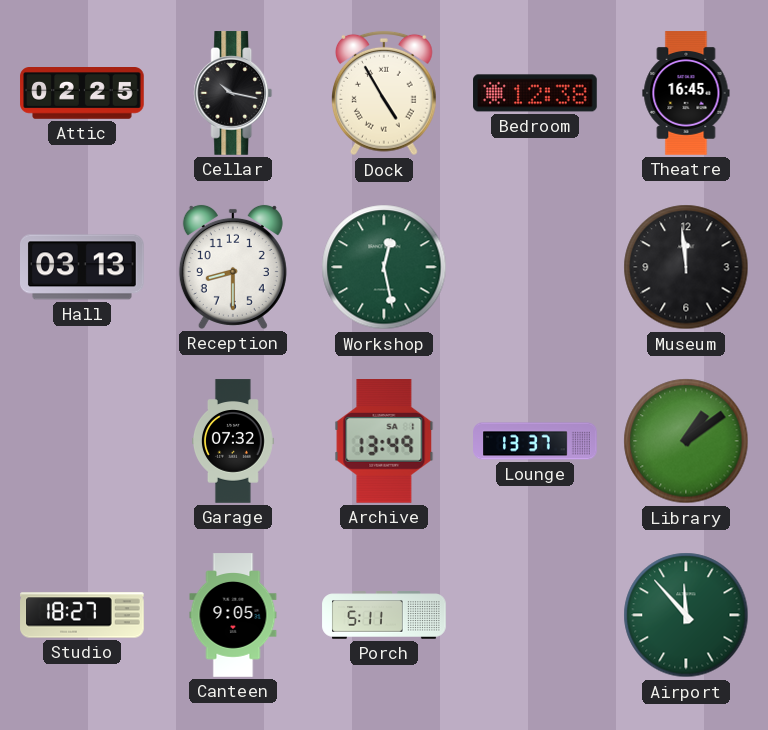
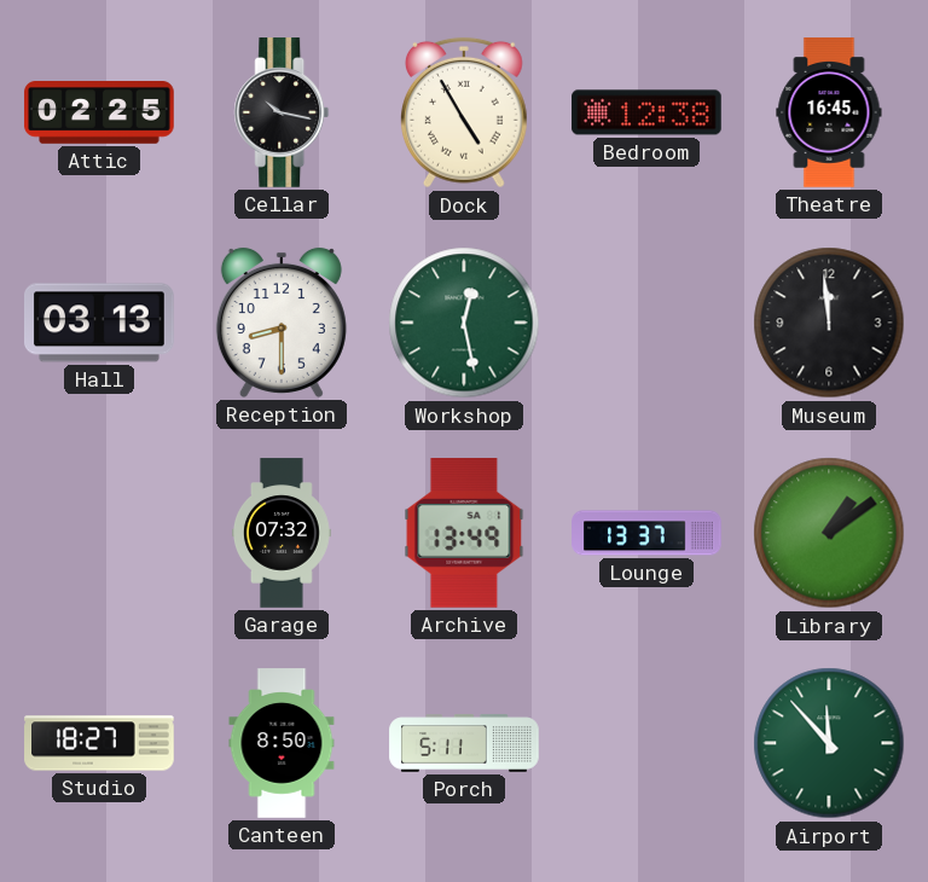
Canteen: 9:05 -> 8:50 (282, 743)
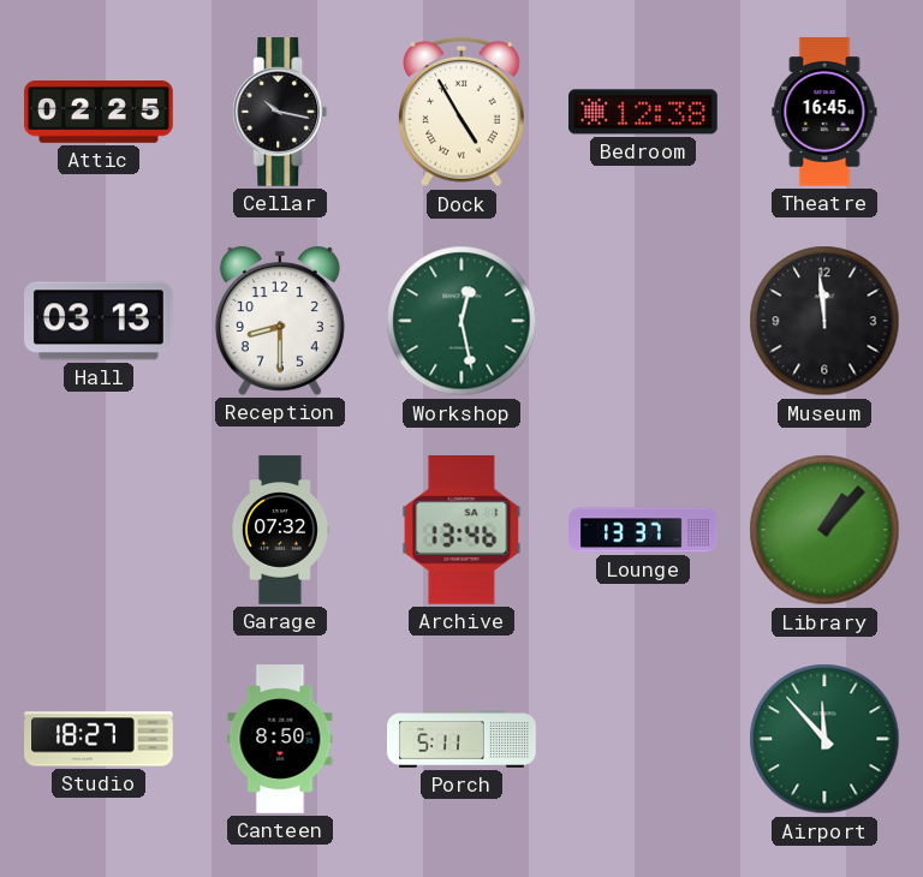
Archive: 13:49 -> 13:46 (461, 531)
Library: 1:09 -> 1:07 (824, 530)
